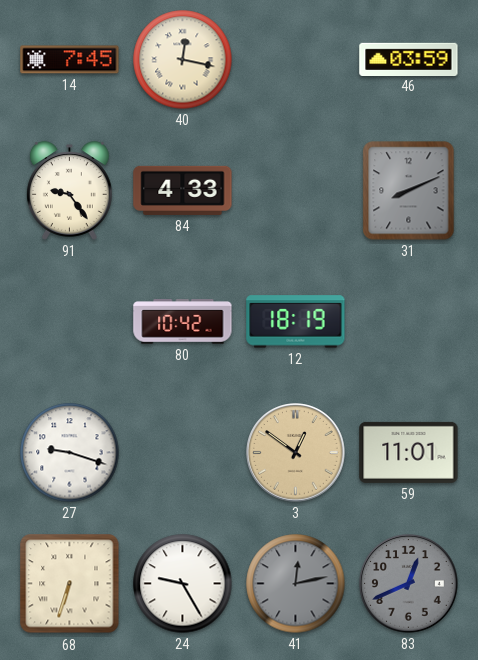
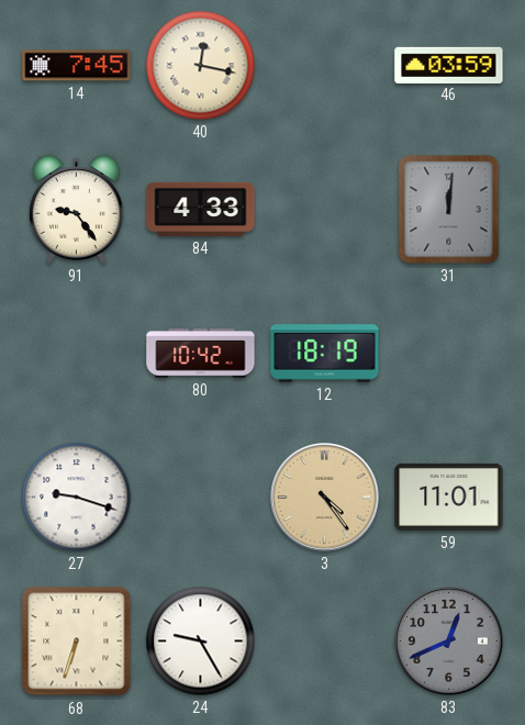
31: 8:11 -> 12:01 (449, 210)
3: 12:51 -> 4:24 (325, 498)
41: 12:13 -> none (296, 584)
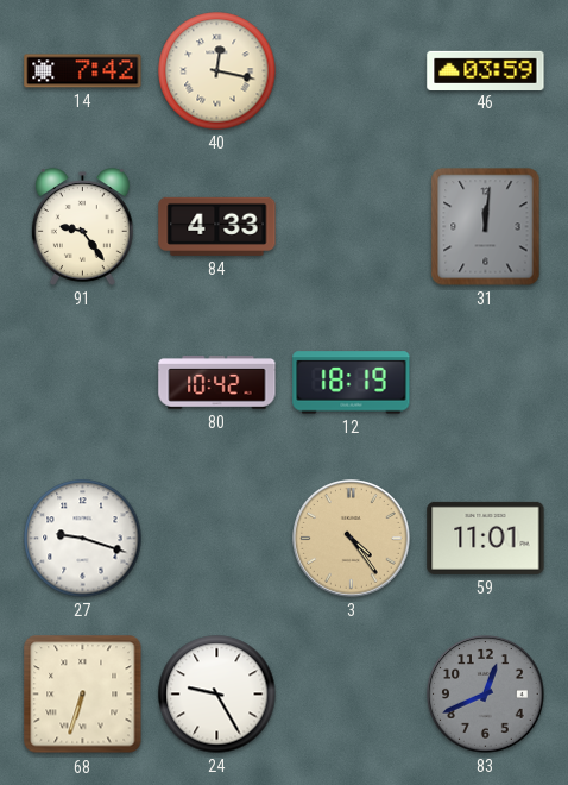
14: 7:45 -> 7:42 (83, 71)
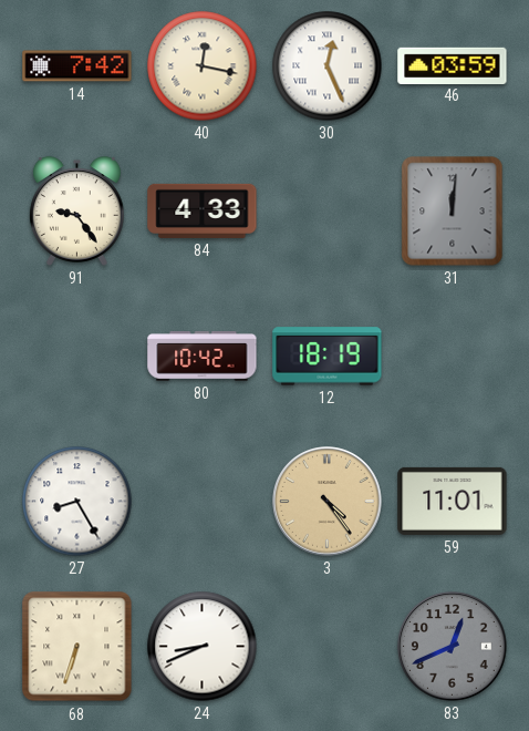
30: none -> 12:26 (328, 66)
27: 9:18 -> 8:25 (77, 502)
24: 9:25 -> 8:41 (203, 647)
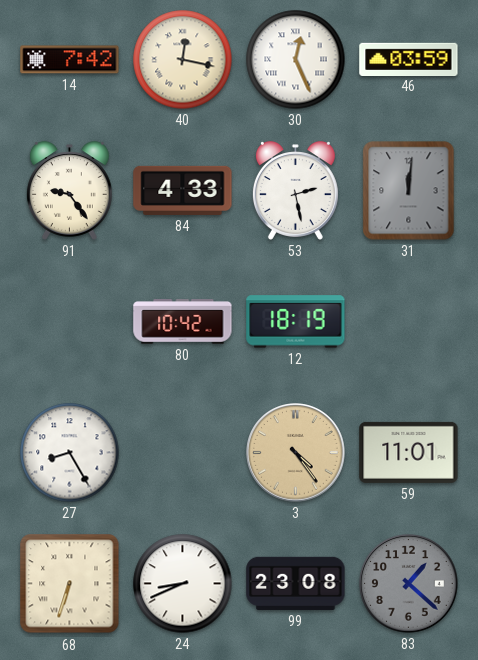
53: none -> 2:28 (295, 191)
99: none -> 23:08 (296, 583)
83: 12:41 -> 1:22 (409, 584)
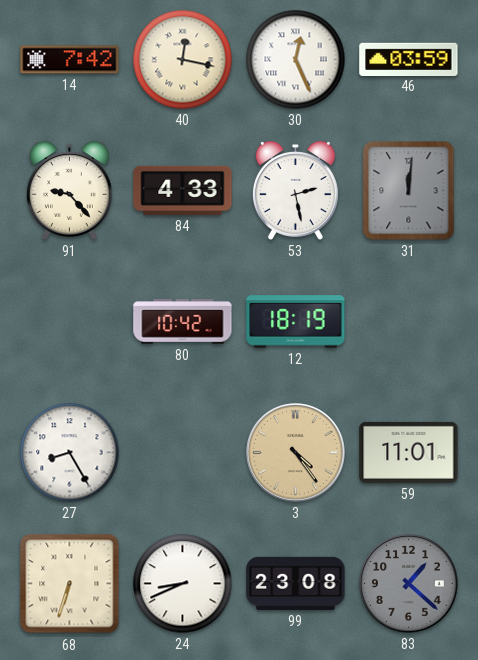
91: 9:24 -> 9:23 (69, 191)
